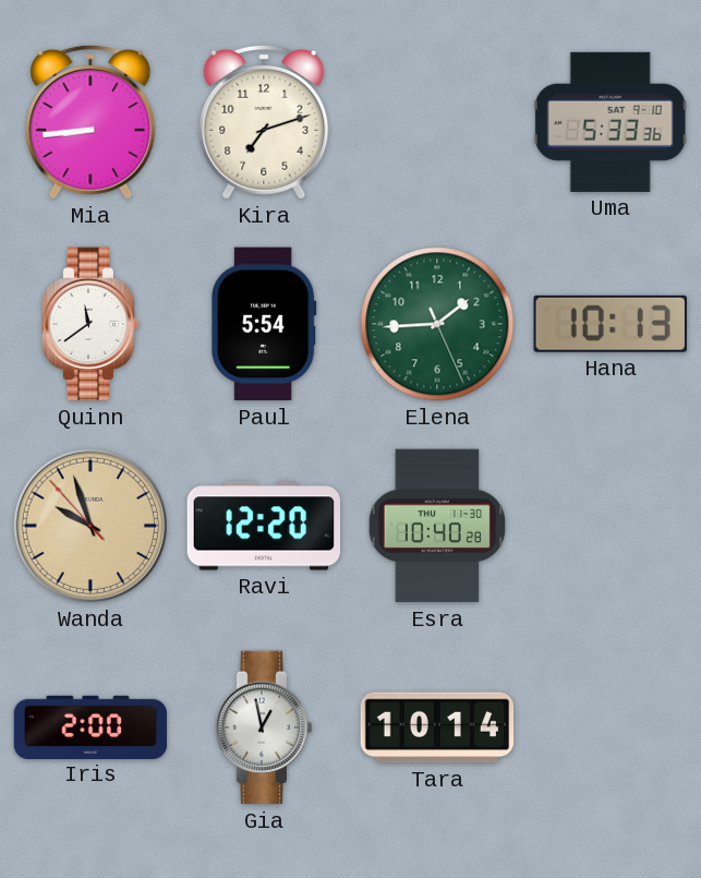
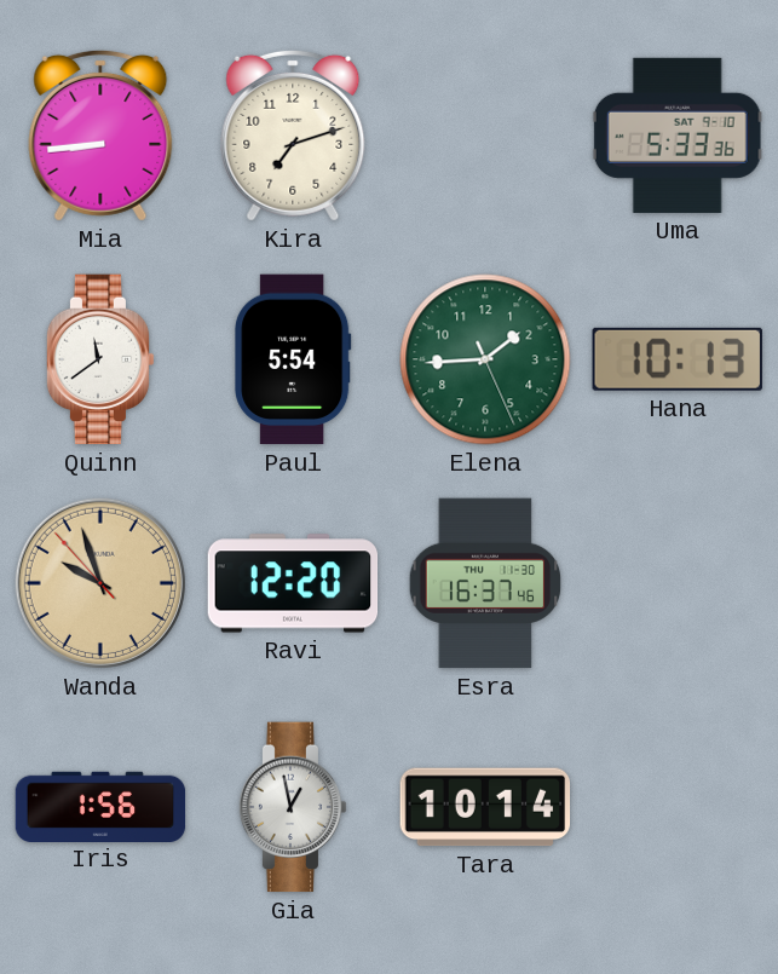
Esra: 10:40 -> 16:37 (485, 583)
Iris: 2:00 -> 1:56 (100, 806)
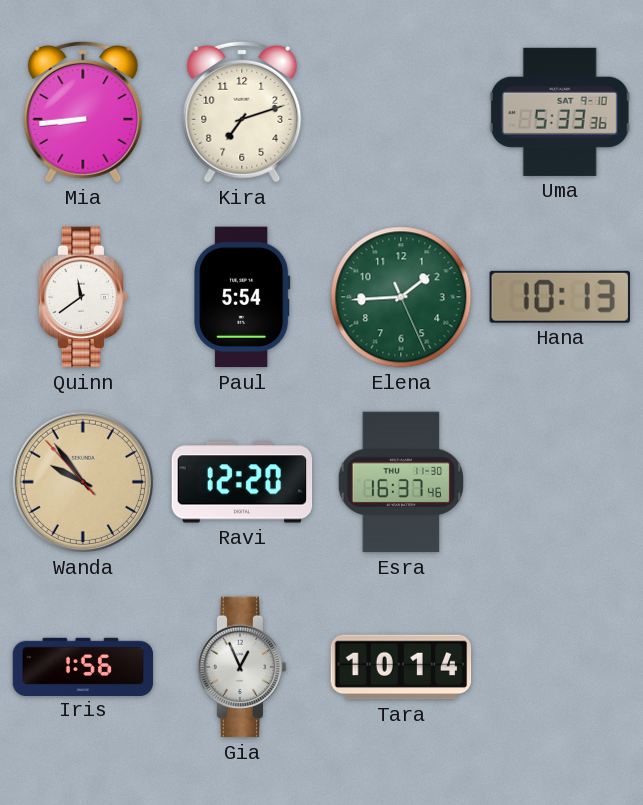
Wanda: 9:56 -> 9:53 (83, 482)
Gia: 12:58 -> 12:56 (242, 667)
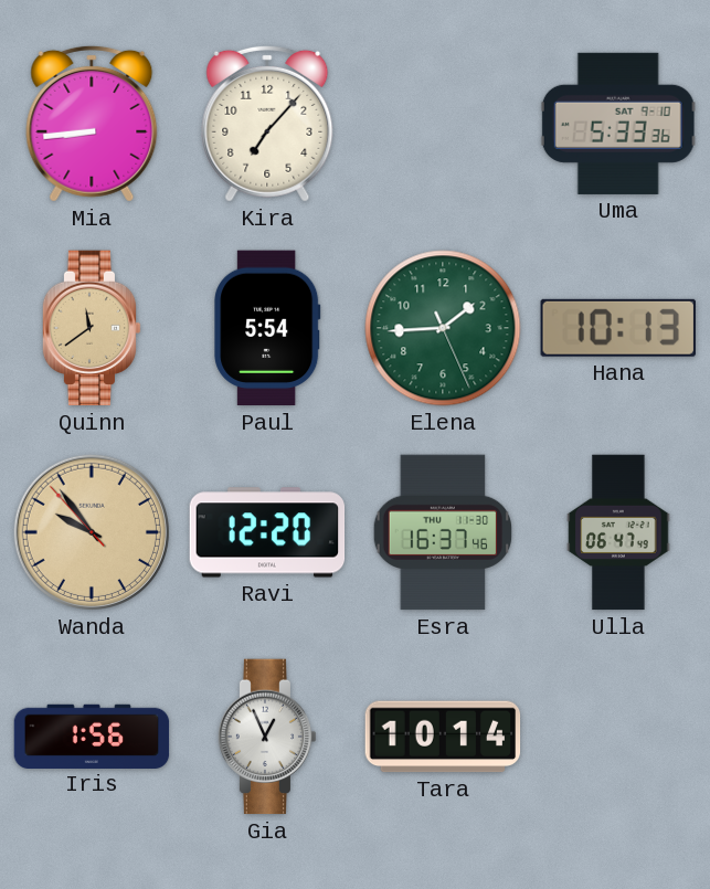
Kira: 7:12 -> 7:07 (267, 124)
Quinn dial: white -> champagne (92, 328)
Ulla: none -> 06:47 (618, 532)
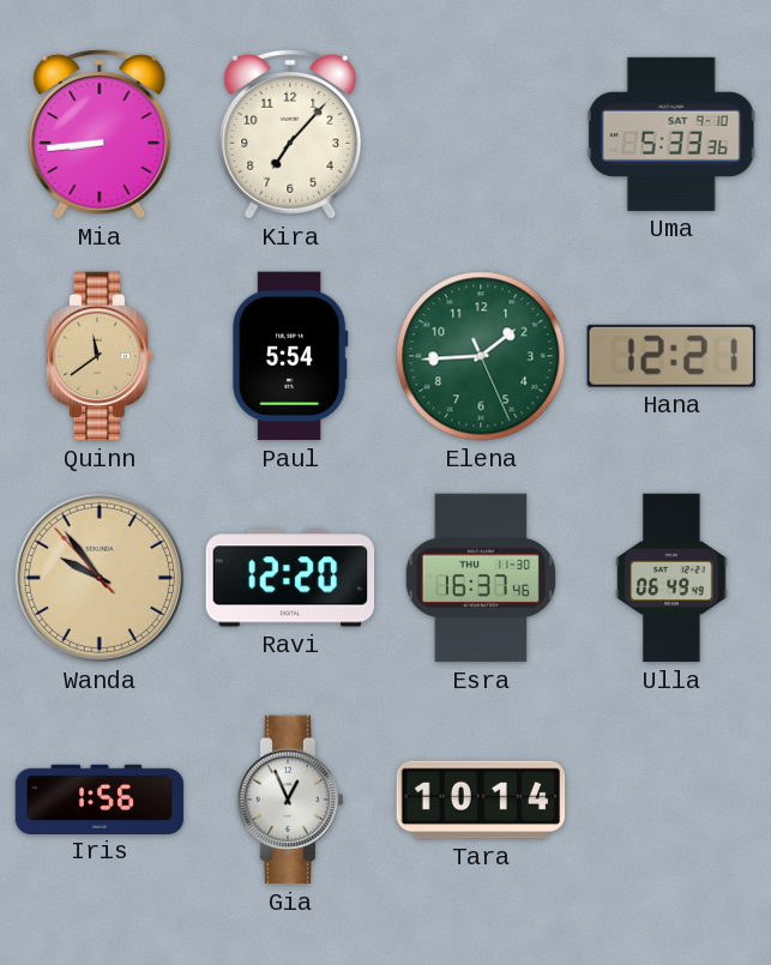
Hana: 10:13 -> 12:21 (671, 356)
Ulla: 06:47 -> 06:49 (671, 578)
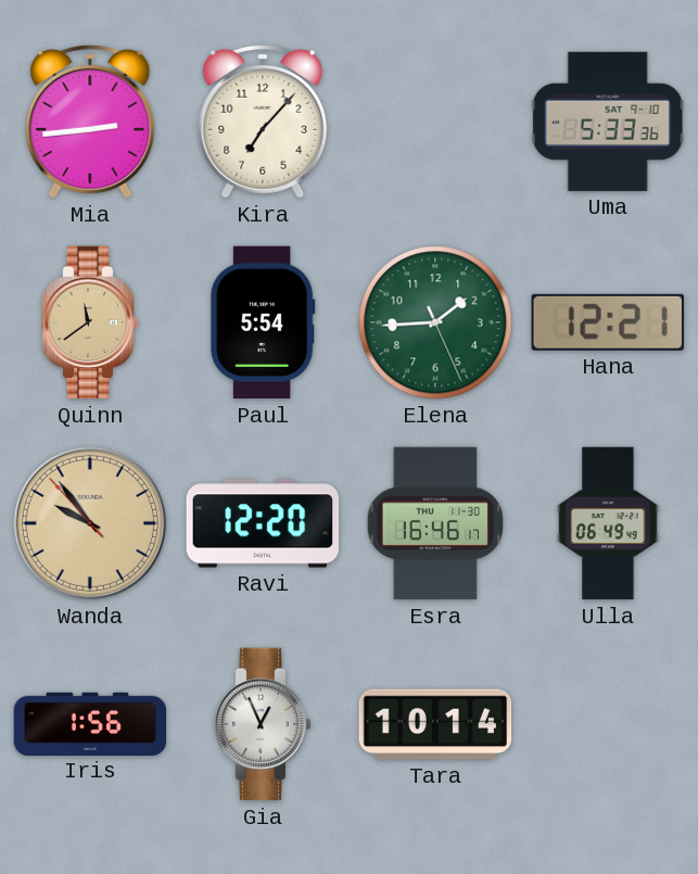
Mia: 8:44 -> 2:44 (90, 122)
Esra: 16:37 -> 16:46 (435, 523)
